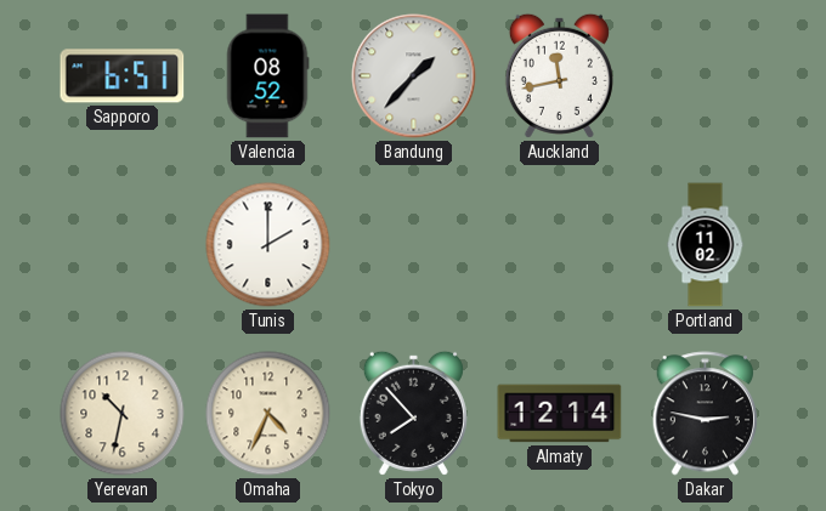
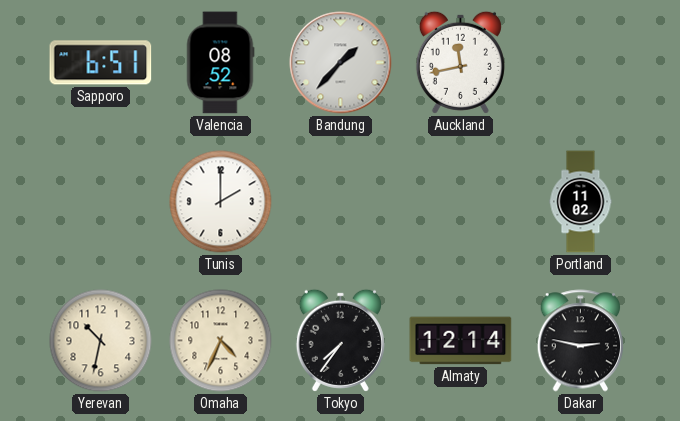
Tokyo: 7:53 -> 7:36 (340, 340)
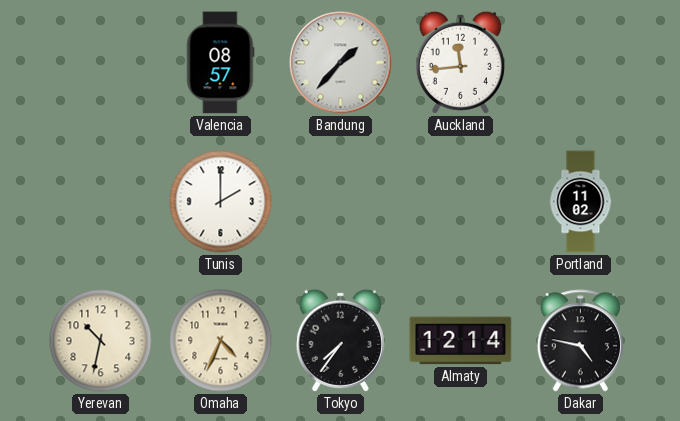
Sapporo: 6:51 -> none (101, 63)
Valencia: 08:52 -> 08:57 (220, 63)
Auckland: 11:43 -> 11:44 (460, 62)
Dakar: 2:47 -> 4:47 (581, 341)
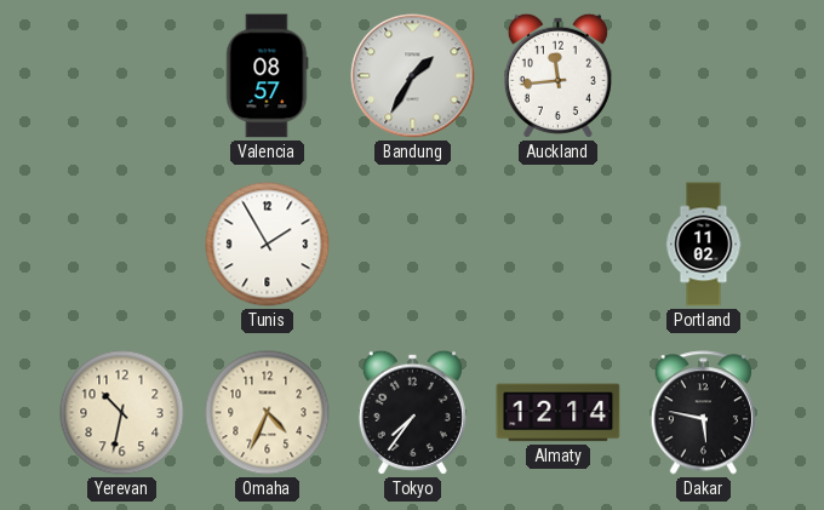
Bandung: 1:37 -> 1:35 (413, 76)
Tunis: 2:00 -> 1:55 (268, 245)
Dakar: 4:47 -> 5:47 (704, 413)
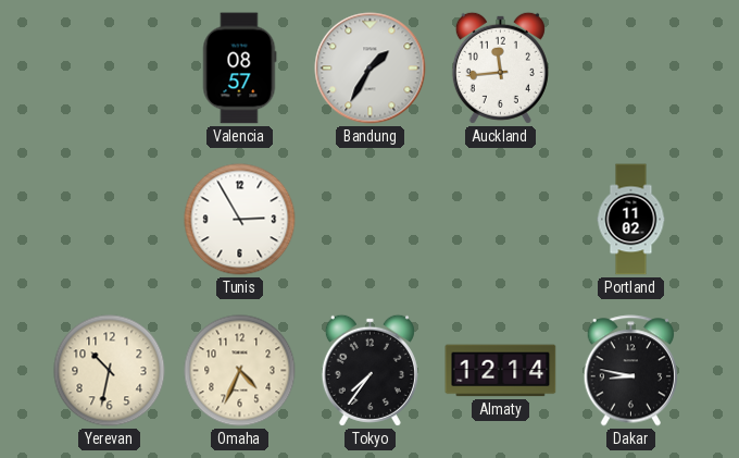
Tunis: 1:55 -> 2:55 (240, 220)
Dakar: 5:47 -> 8:47 (631, 371)
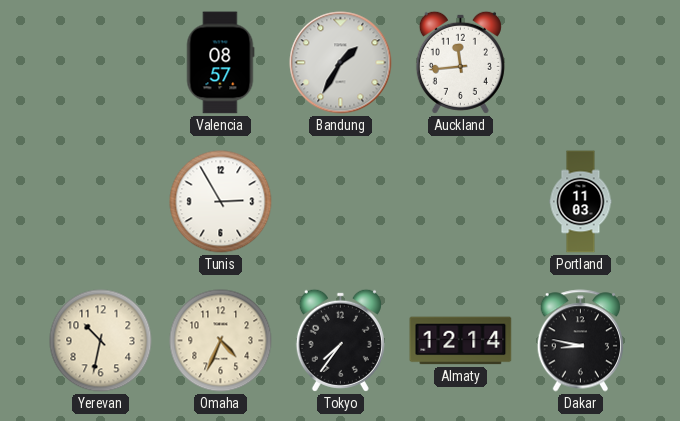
Portland: 11:02 -> 11:03 (581, 202)
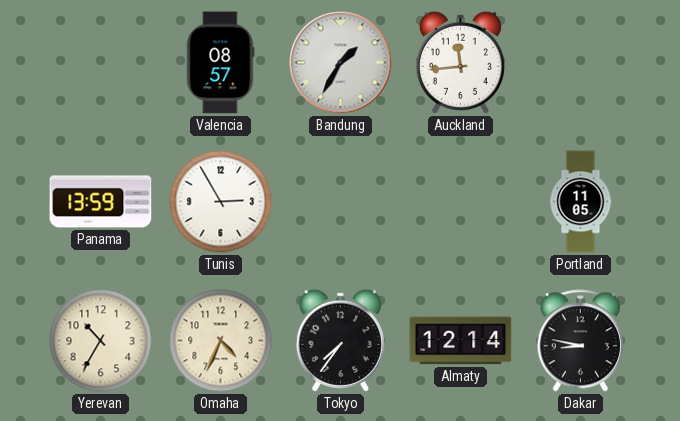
Panama: none -> 13:59 (101, 202)
Portland: 11:03 -> 11:05 (581, 202)
Yerevan: 10:32 -> 10:35 (101, 341)
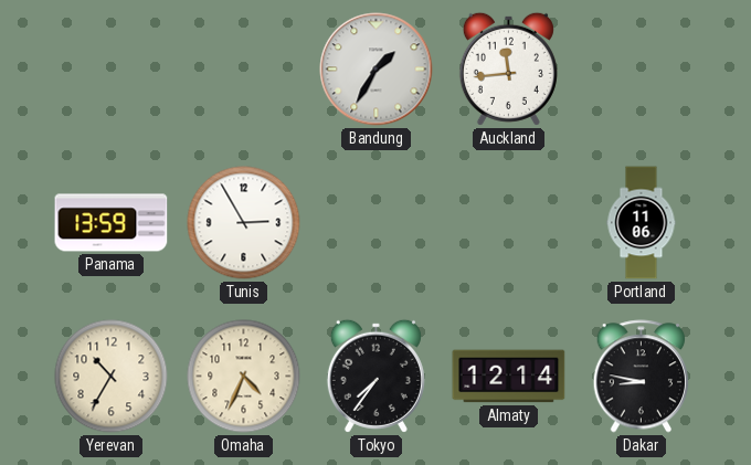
Valencia: 08:57 -> none (220, 63)
Portland: 11:05 -> 11:06 (642, 223)
